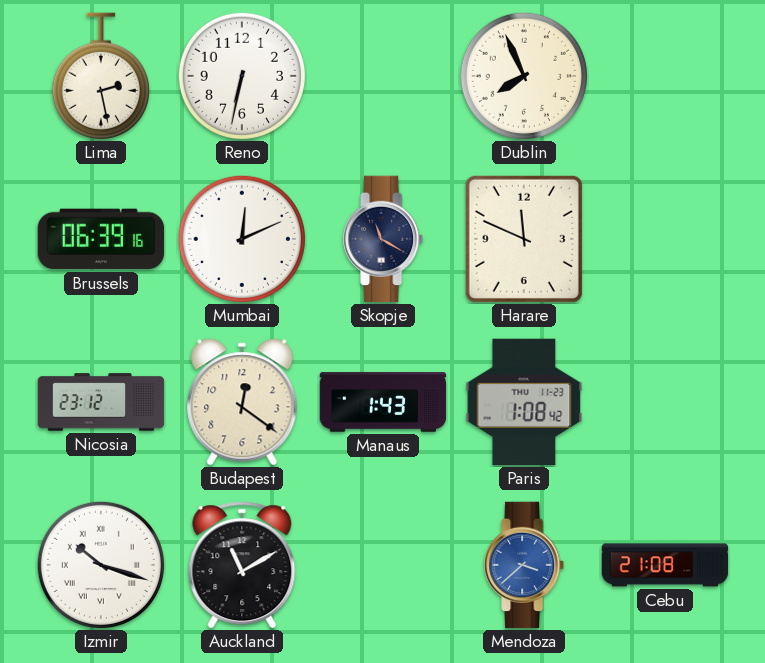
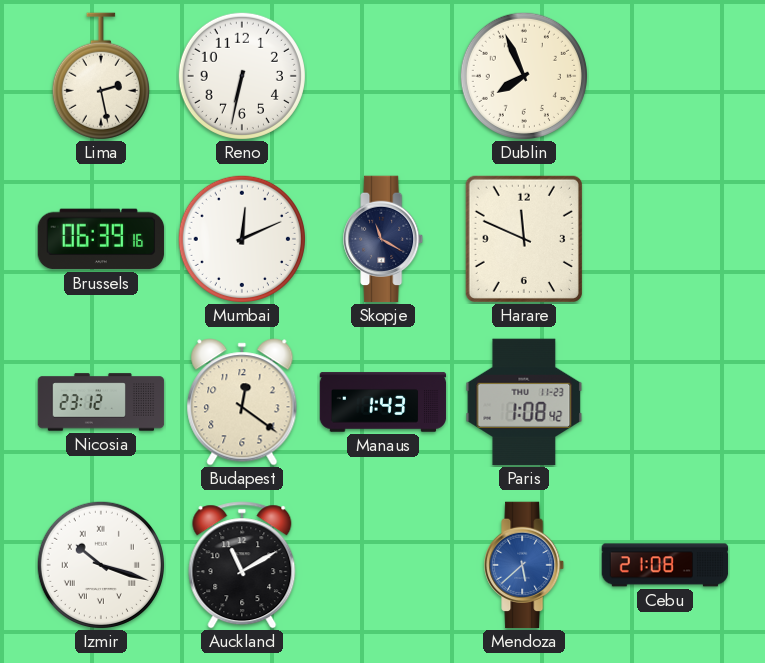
Mendoza: 3:38 -> 5:38 (525, 565)
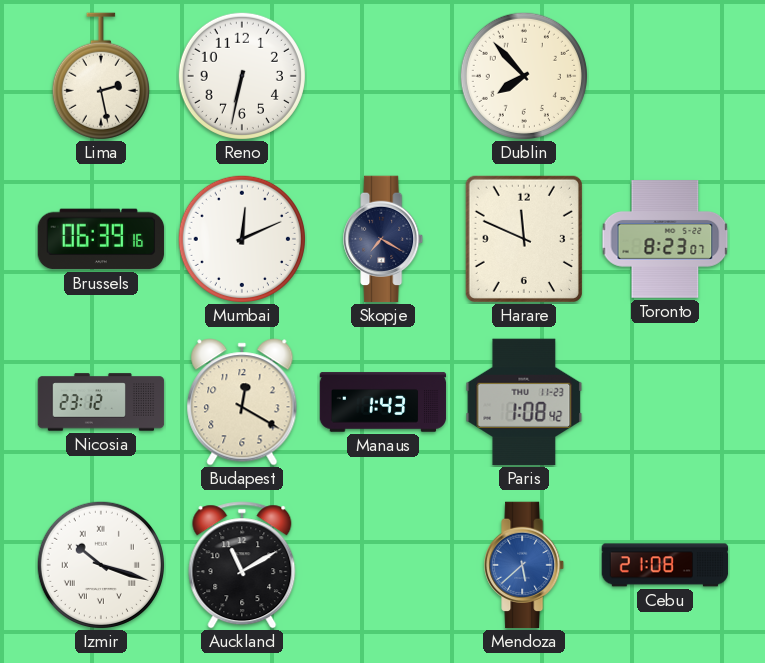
Dublin: 7:56 -> 7:53 (524, 76)
Skopje: 11:20 -> 7:20 (384, 239)
Toronto: none -> 8:23 (665, 239)
Budapest: 12:21 -> 12:20 (242, 402)
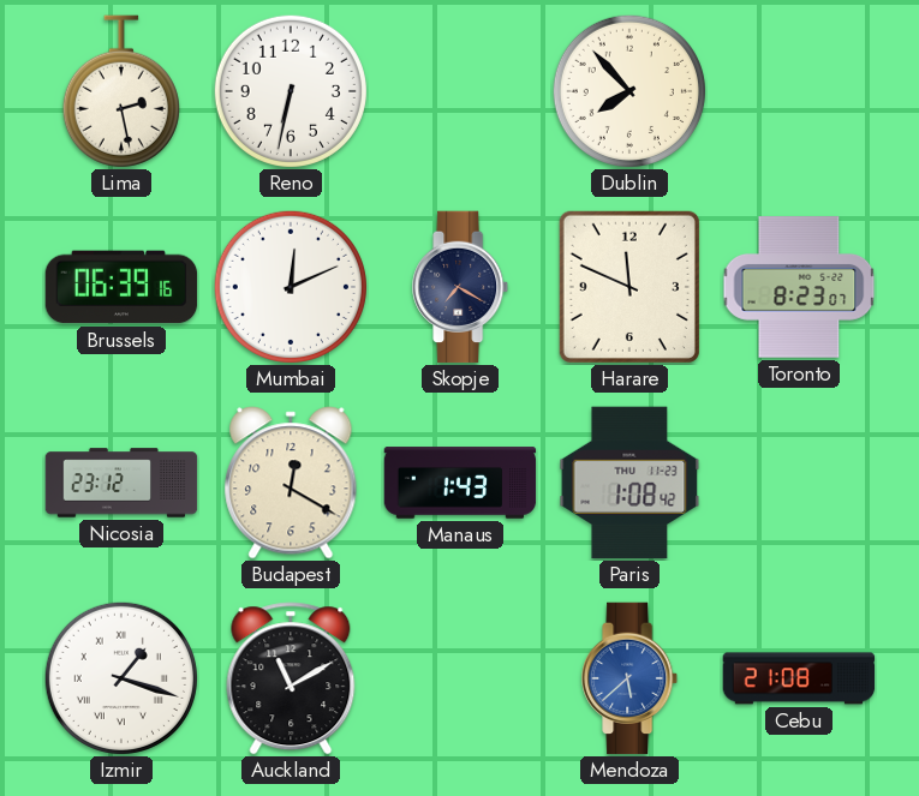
Izmir: 10:18 -> 1:18 (121, 678)
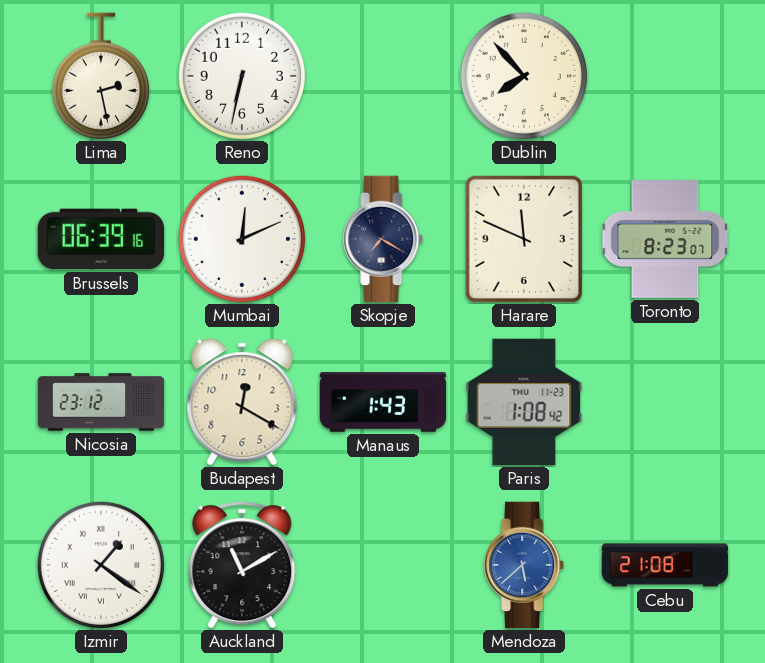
Izmir: 1:18 -> 1:21 (101, 565)
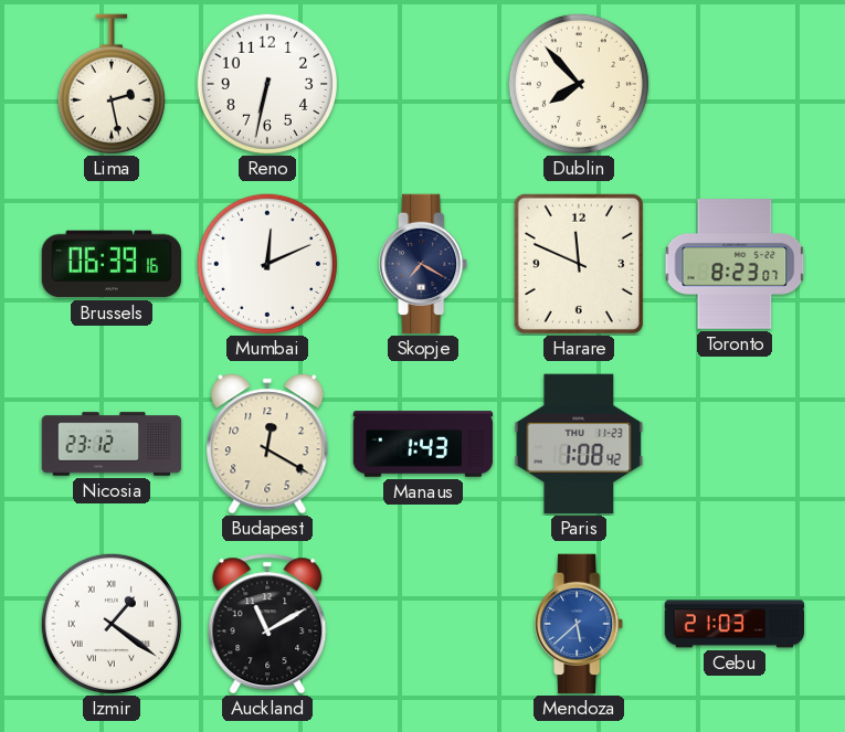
Cebu: 21:08 -> 21:03 (735, 624)
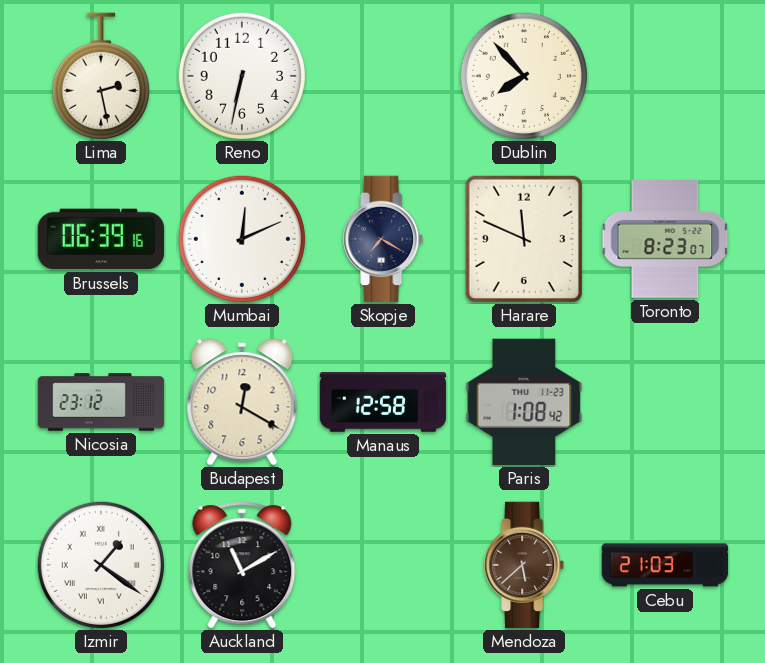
Manaus: 1:43 -> 12:58 (383, 402)
Mendoza dial: blue -> brown (525, 565)
